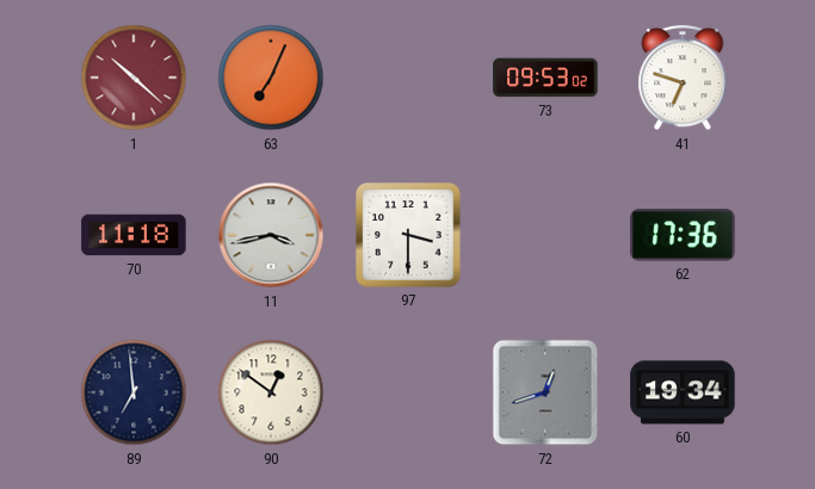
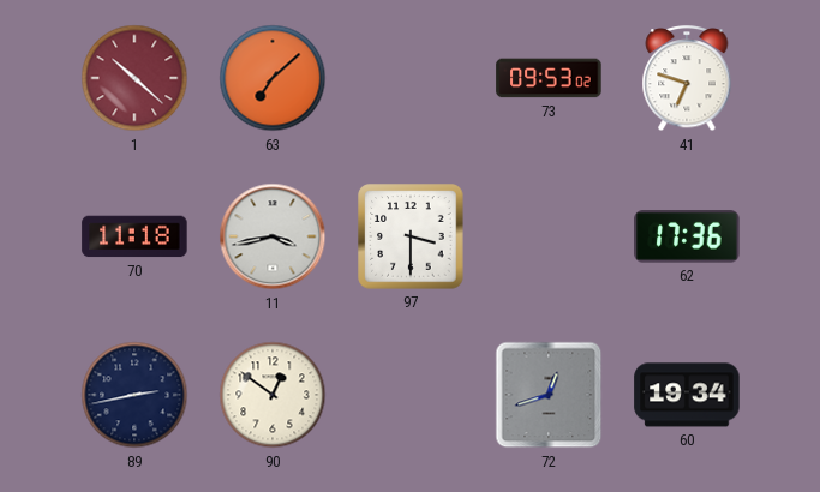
63: 7:04 -> 7:08 (273, 78)
89: 6:59 -> 2:43 (134, 395)
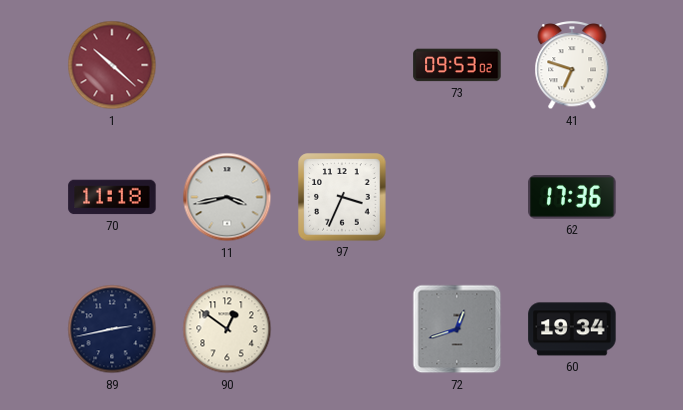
63: 7:08 -> none (273, 78)
97: 3:30 -> 3:34 (342, 197)
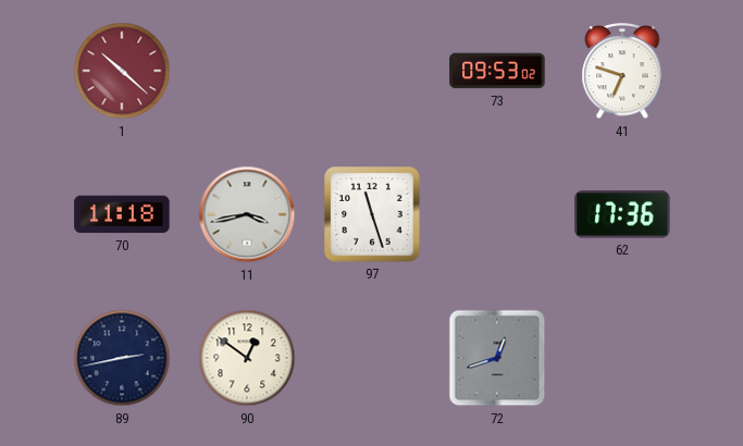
97: 3:34 -> 11:27 (372, 214)
60: 19:34 -> none (572, 329)
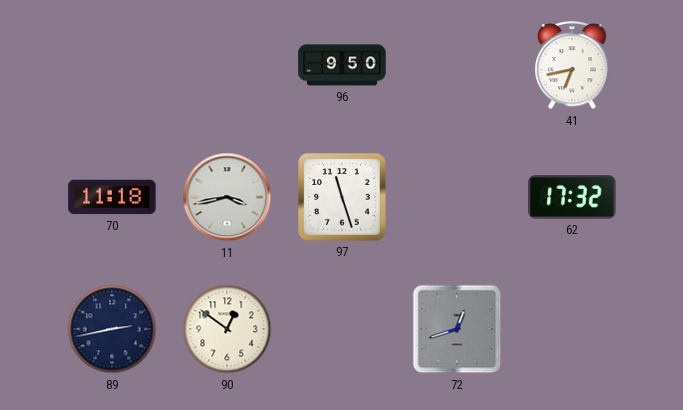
1: 10:22 -> none (122, 71)
96: none -> 9:50 (342, 65)
73: 09:53 -> none (497, 71)
41: 6:48 -> 6:43 (572, 66)
62: 17:36 -> 17:32 (572, 197)
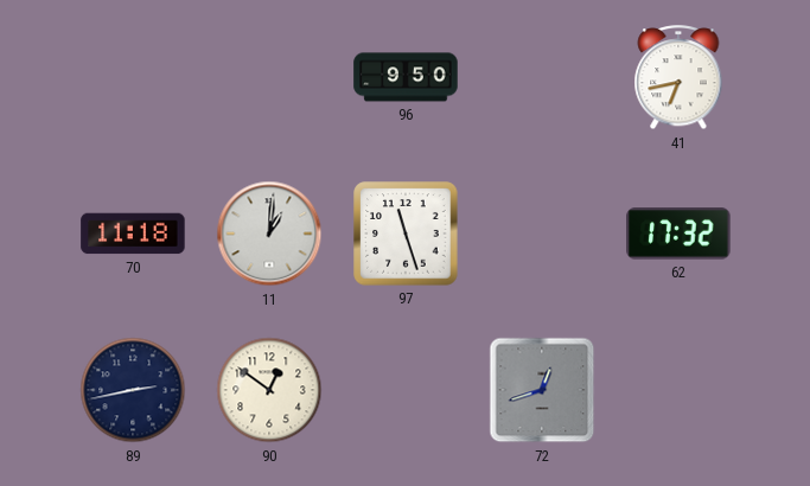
11: 3:43 -> 1:01 (269, 234)
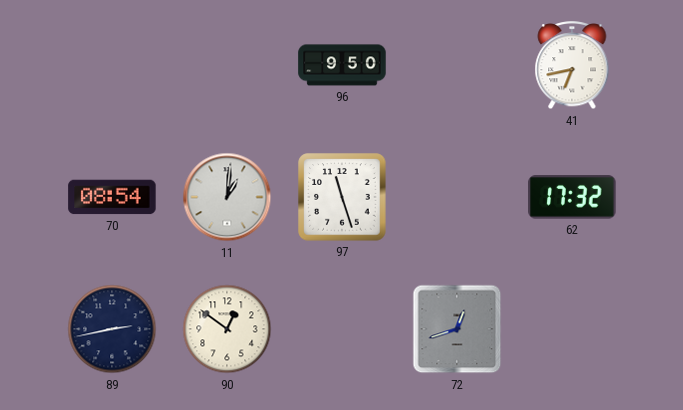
70: 11:18 -> 08:54 (112, 197)
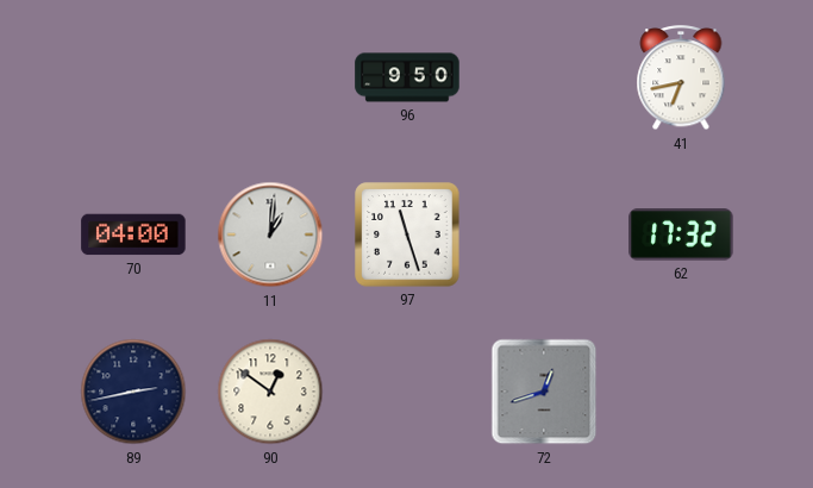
70: 08:54 -> 04:00 (133, 234)
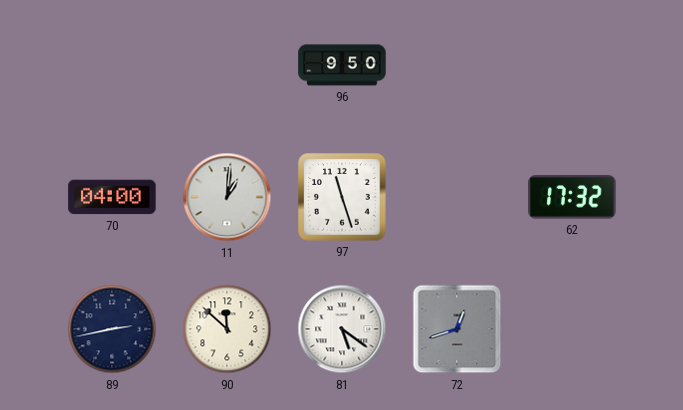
41: 6:43 -> none (681, 79)
90: 12:51 -> 11:52 (227, 329)
81: none -> 5:21 (342, 329)
